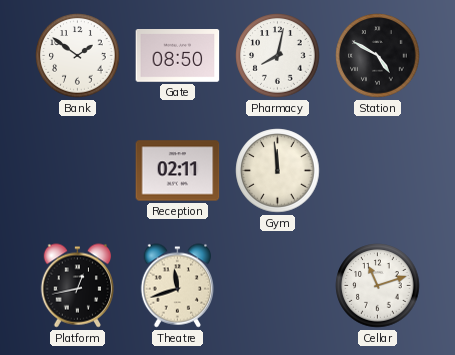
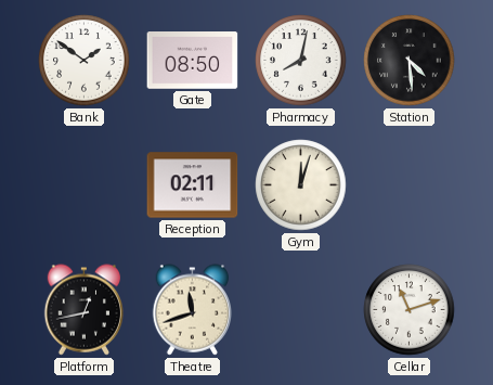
Station: 4:50 -> 4:29 (410, 61)
Gym: 11:59 -> 12:03 (301, 185)
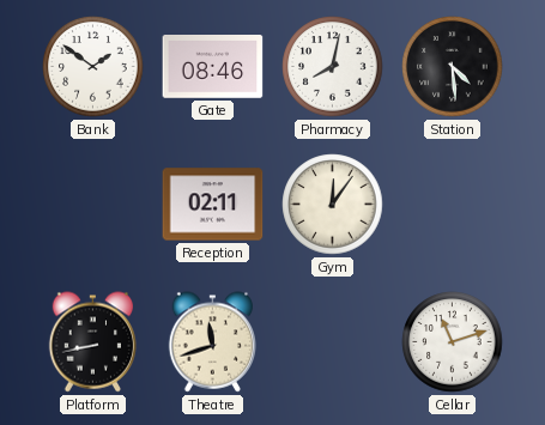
Gate: 08:50 -> 08:46 (213, 67)
Gym: 12:03 -> 12:06 (333, 205)
Platform: 12:43 -> 8:43 (92, 342)
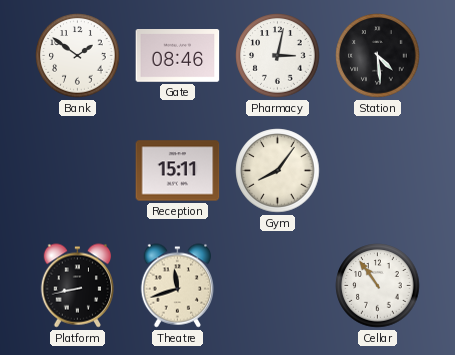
Pharmacy: 8:02 -> 3:02 (278, 56)
Reception: 02:11 -> 15:11 (178, 171)
Gym: 12:06 -> 8:06 (278, 171)
Cellar: 11:12 -> 10:54 (378, 286)
